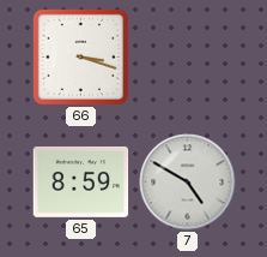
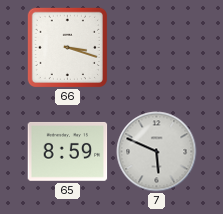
7: 4:50 -> 5:49 (157, 152)
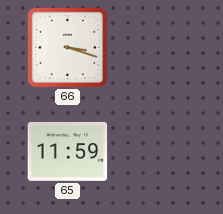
65: 8:59 -> 11:59 (68, 152)
7: 5:49 -> none (157, 152)
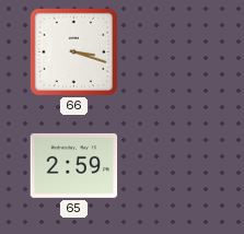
65: 11:59 -> 2:59 (74, 166)
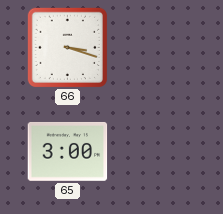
65: 2:59 -> 3:00 (68, 152)
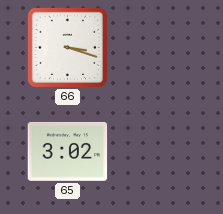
65: 3:00 -> 3:02 (68, 152)
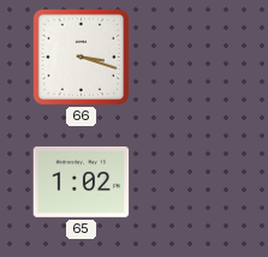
65: 3:02 -> 1:02 (82, 183)
